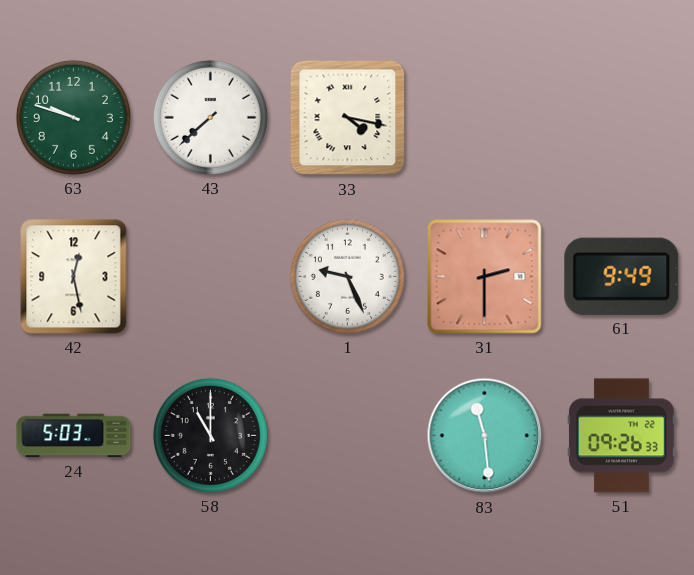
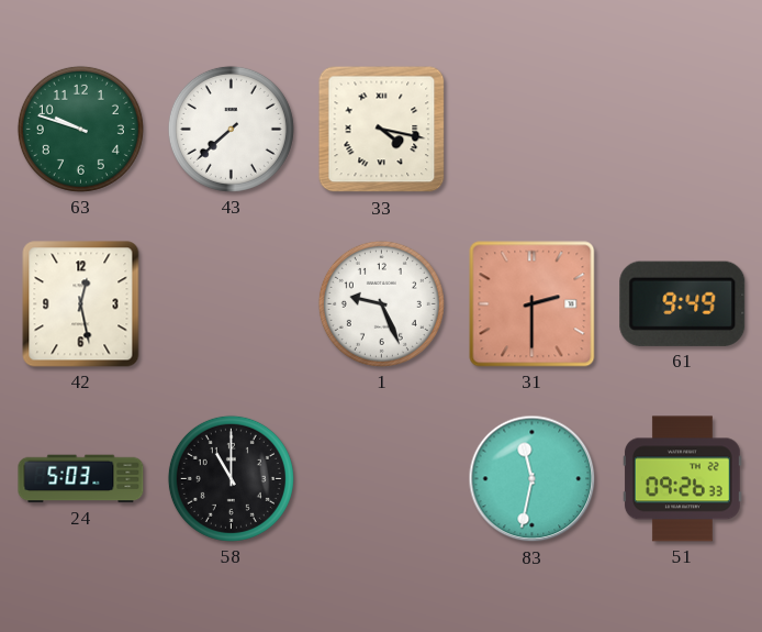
83: 11:29 -> 11:32 (533, 479)
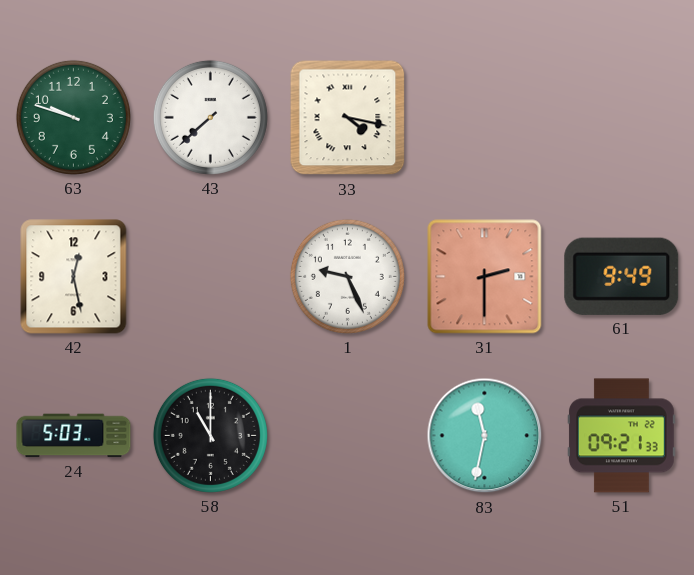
51: 09:26 -> 09:21 (621, 436)
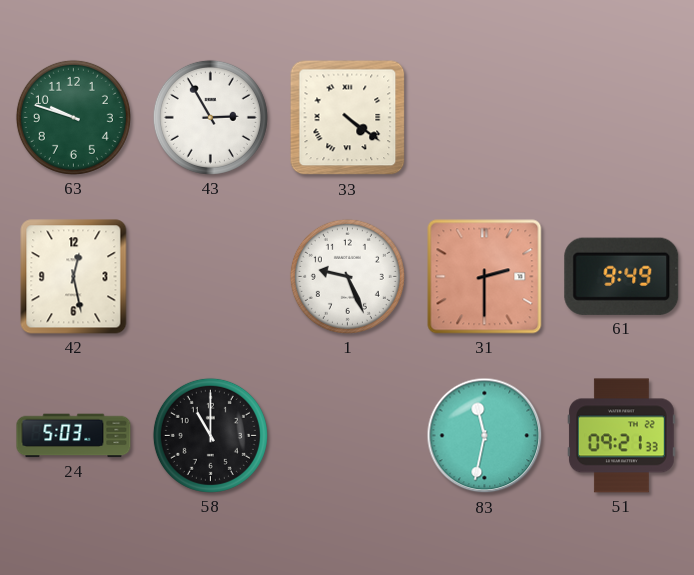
43: 7:38 -> 2:55 (210, 117)
33: 4:17 -> 4:21 (348, 118)
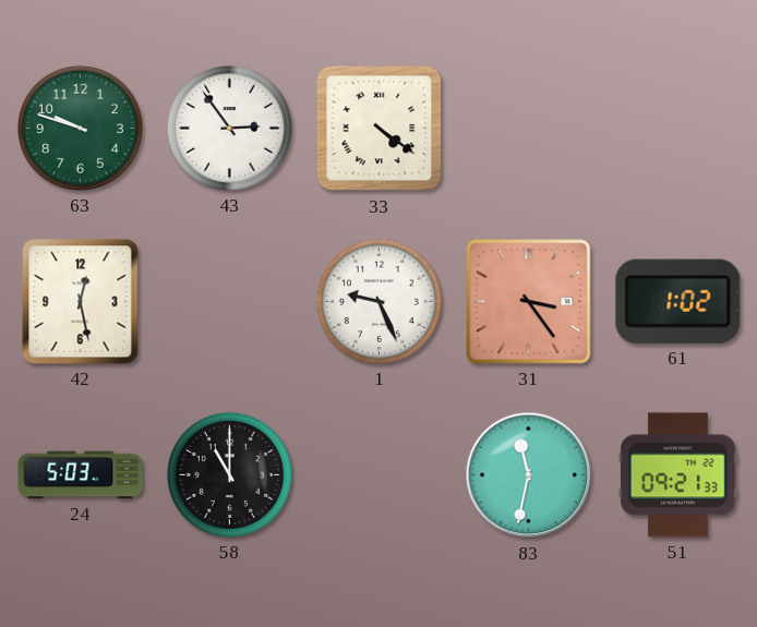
43: 2:55 -> 2:54 (229, 128)
31: 2:30 -> 3:24 (529, 302)
61: 9:49 -> 1:02 (678, 301)
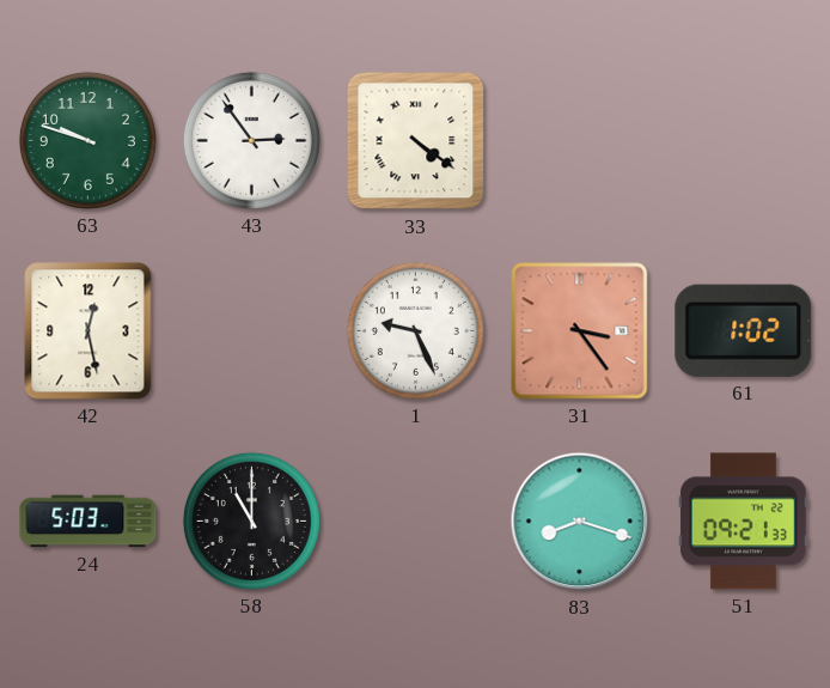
83: 11:32 -> 8:18 (580, 522)
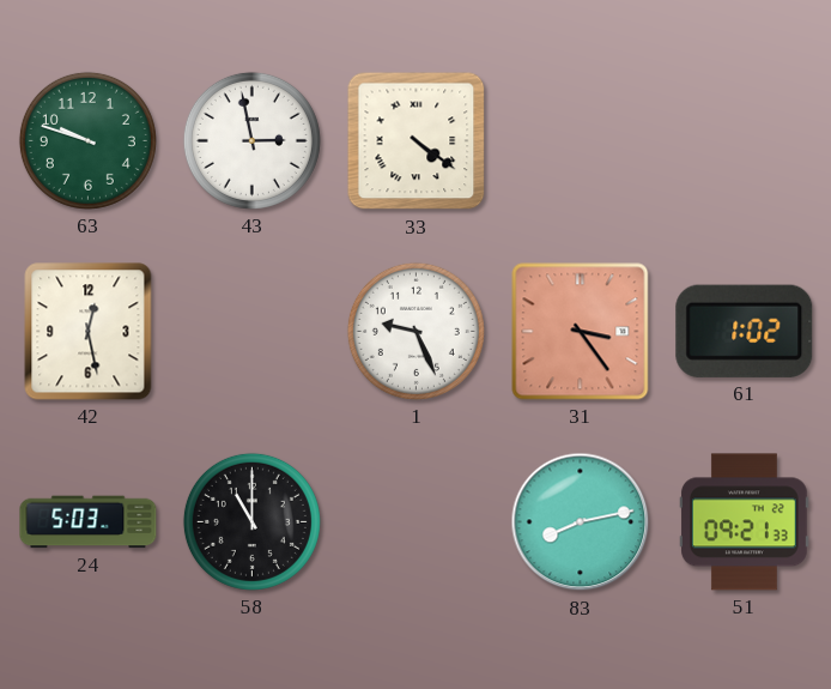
43: 2:54 -> 2:58 (251, 140)
83: 8:18 -> 8:13 (581, 522)
